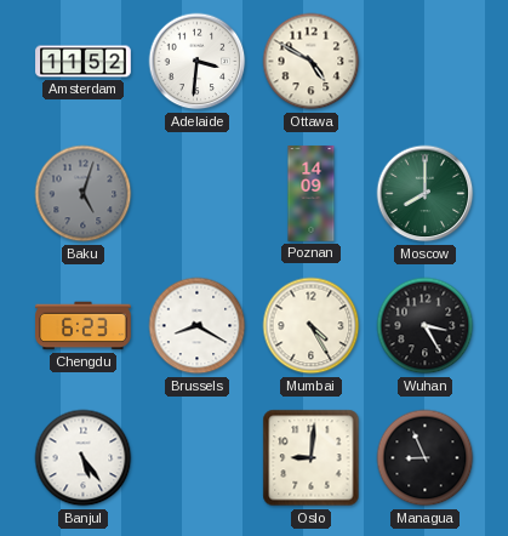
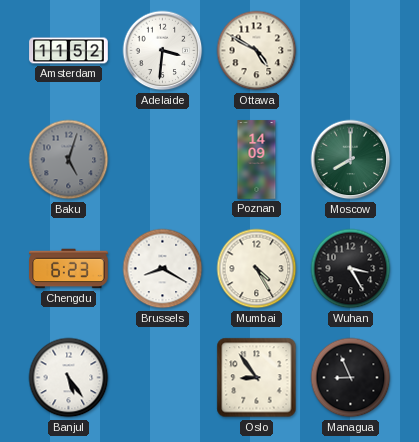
Oslo: 9:01 -> 8:54 (257, 378)
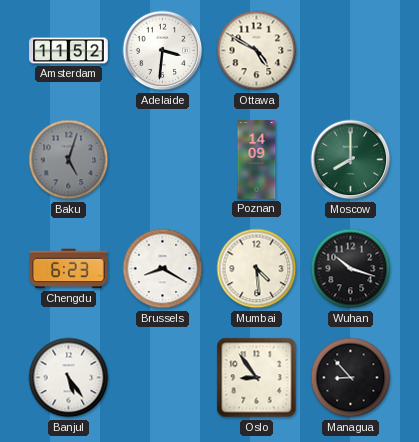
Mumbai: 4:25 -> 4:29 (257, 269)
Wuhan: 3:25 -> 10:18 (351, 269)
Managua: 8:56 -> 8:53 (351, 378)
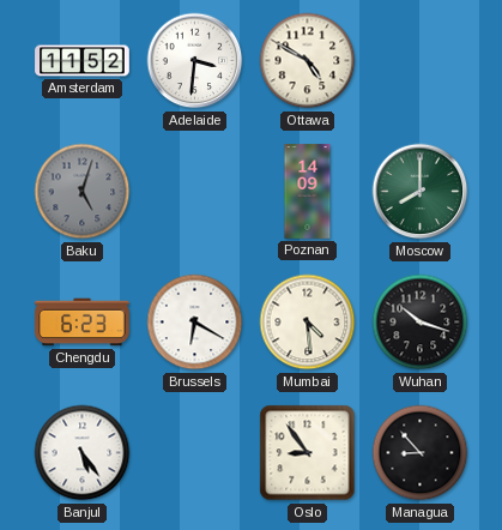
Brussels: 8:20 -> 6:20 (195, 323)
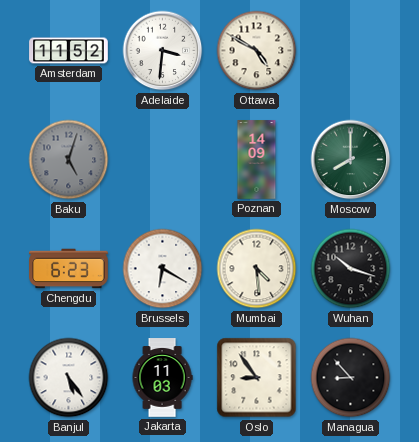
Jakarta: none -> 11:03 (162, 378)
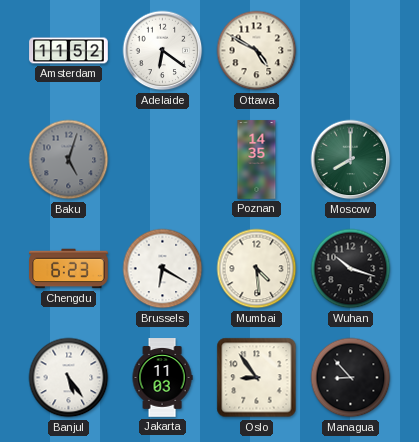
Adelaide: 3:31 -> 6:21 (163, 51)
Poznan: 14:09 -> 14:35 (257, 160)
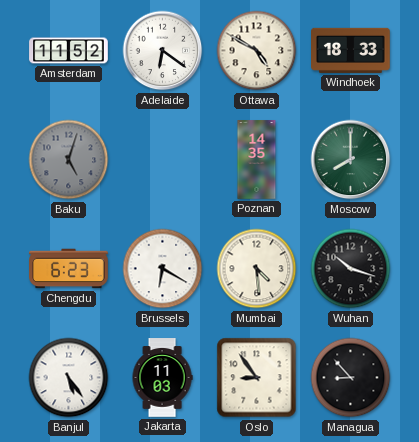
Windhoek: none -> 18:33 (351, 50)
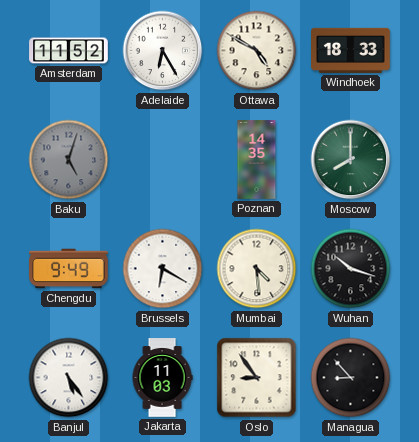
Adelaide: 6:21 -> 6:25 (163, 51)
Chengdu: 6:23 -> 9:49 (69, 269)
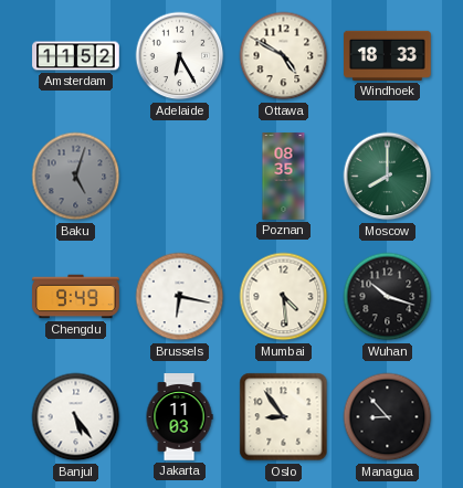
Poznan: 14:35 -> 08:35 (284, 177)
Brussels: 6:20 -> 6:17 (180, 297)
